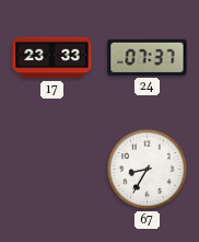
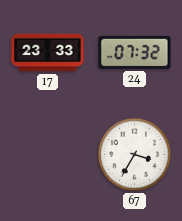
24: 07:37 -> 07:32 (135, 52)
67: 8:35 -> 3:35 (135, 154)
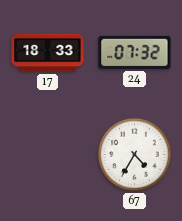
17: 23:33 -> 18:33 (48, 53)
67: 3:35 -> 4:35 (135, 154)
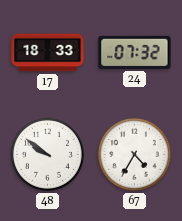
48: none -> 9:51 (48, 154)
